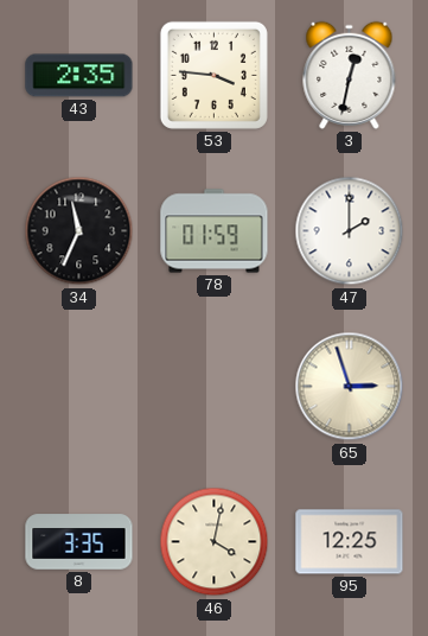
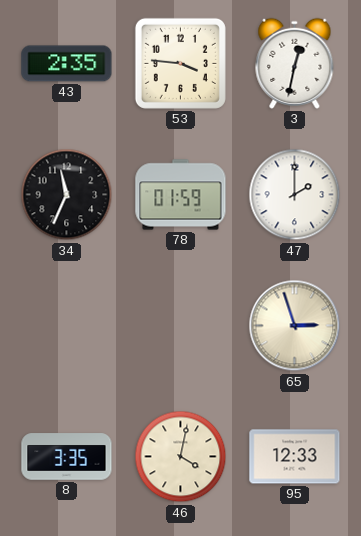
95: 12:25 -> 12:33 (295, 457)
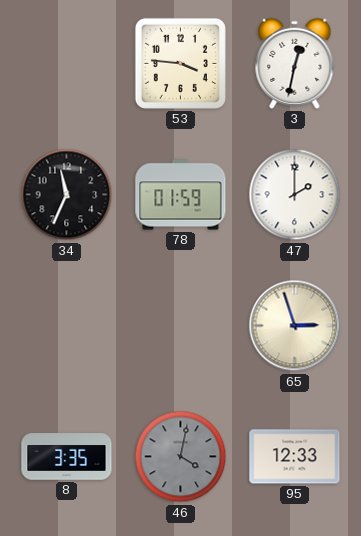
43: 2:35 -> none (67, 64)
46 dial: cream -> grey (181, 457)
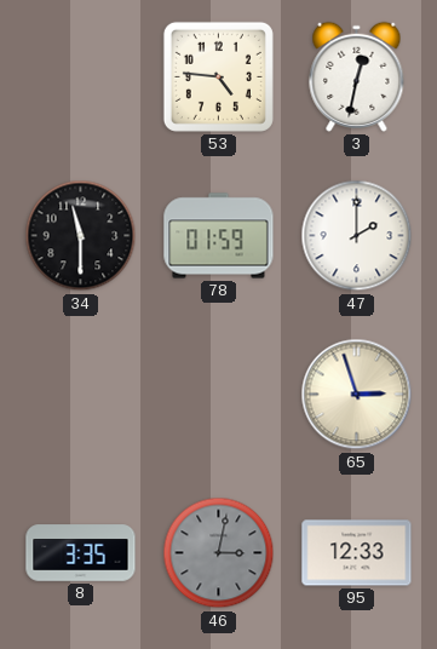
53: 3:46 -> 4:46 (218, 76)
34: 11:34 -> 11:30 (81, 236)
46: 4:02 -> 3:02 (219, 553)
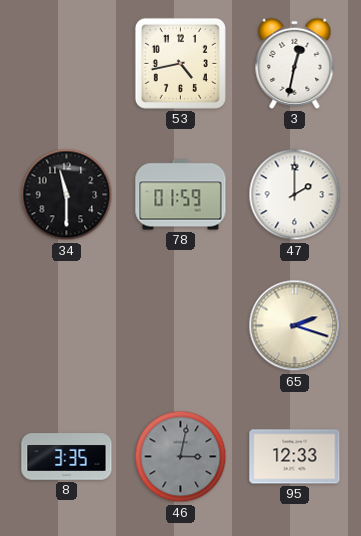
53: 4:46 -> 4:43 (180, 63)
65: 2:57 -> 2:18 (295, 326)
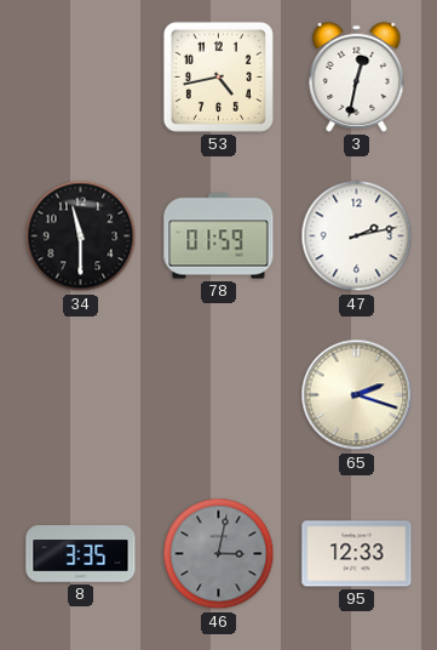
47: 2:00 -> 2:13 (357, 236)
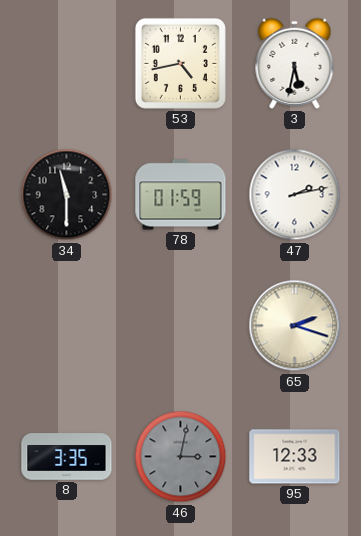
3: 12:32 -> 5:32 (295, 63)
